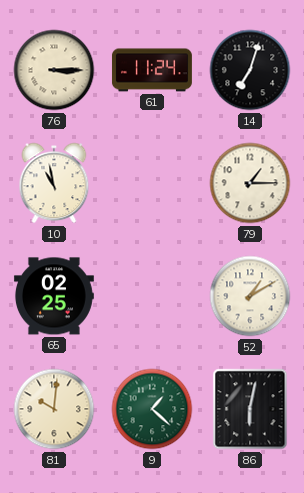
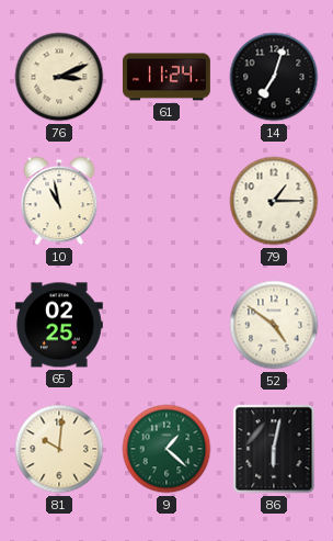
76: 3:15 -> 3:11 (59, 77)
52: 1:10 -> 4:51 (274, 325)
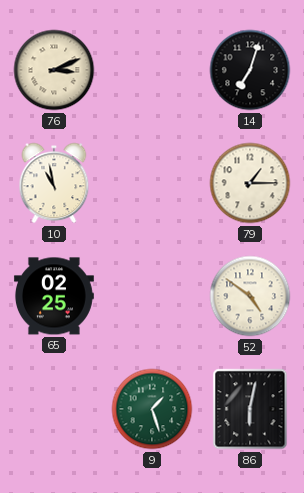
61: 11:24 -> none (166, 77)
81: 10:01 -> none (59, 449)
9: 1:22 -> 1:27 (152, 409)
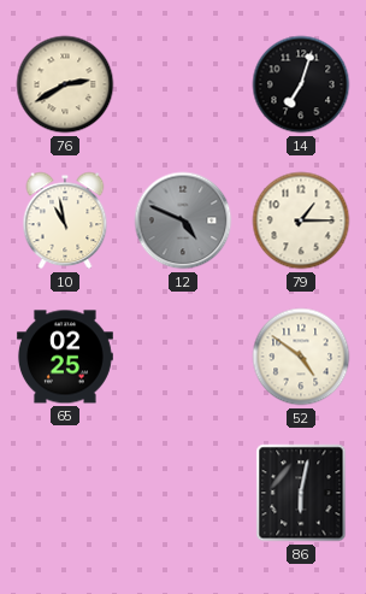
76: 3:11 -> 2:40 (65, 84)
12: none -> 4:49 (183, 220)
9: 1:27 -> none (152, 409)
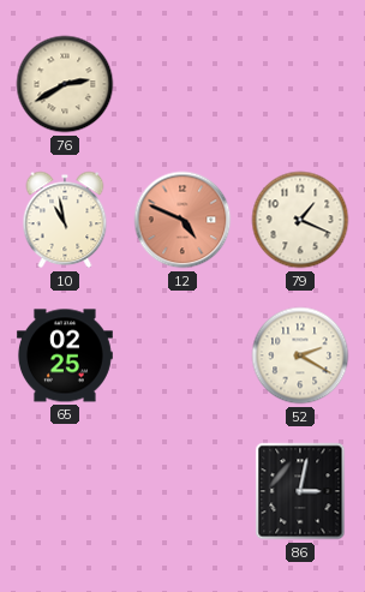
14: 7:03 -> none (301, 84)
12 dial: grey -> salmon (182, 220)
79: 1:15 -> 1:19 (300, 220)
52: 4:51 -> 2:20 (300, 355)
86: 6:02 -> 3:02 (300, 491)
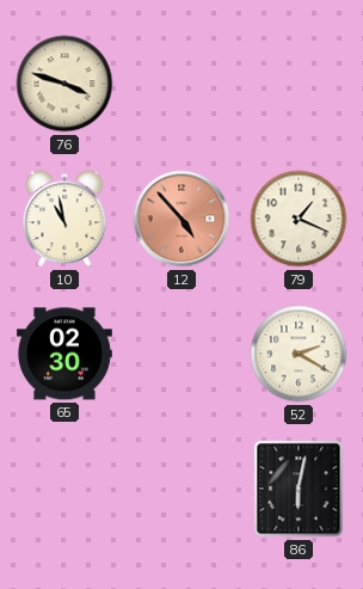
76: 2:40 -> 3:48 (64, 84)
12: 4:49 -> 4:53 (181, 219)
65: 02:25 -> 02:30 (64, 354)
86: 3:02 -> 6:02 (299, 489)
